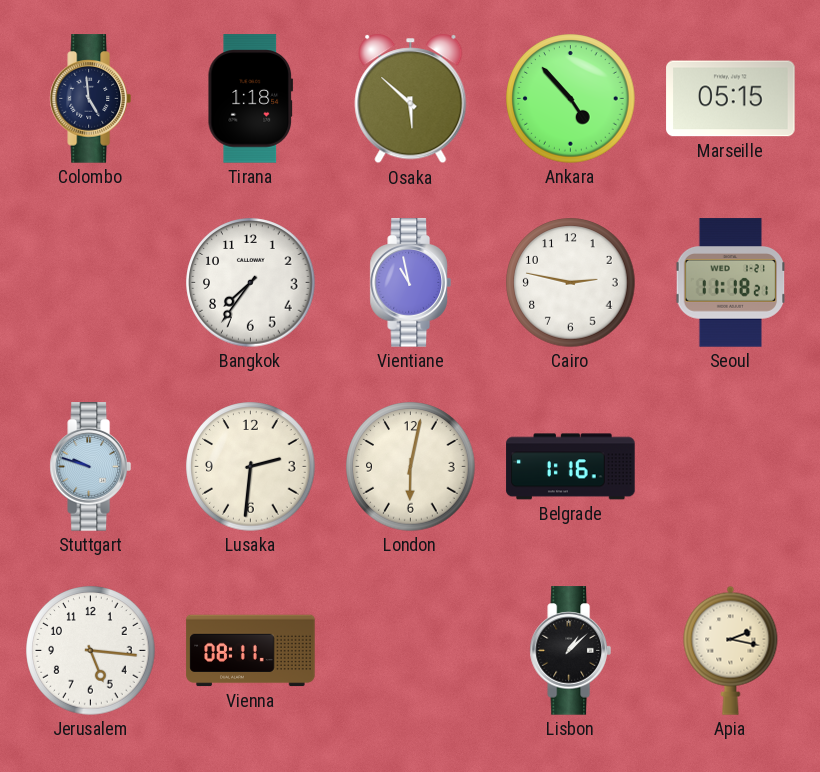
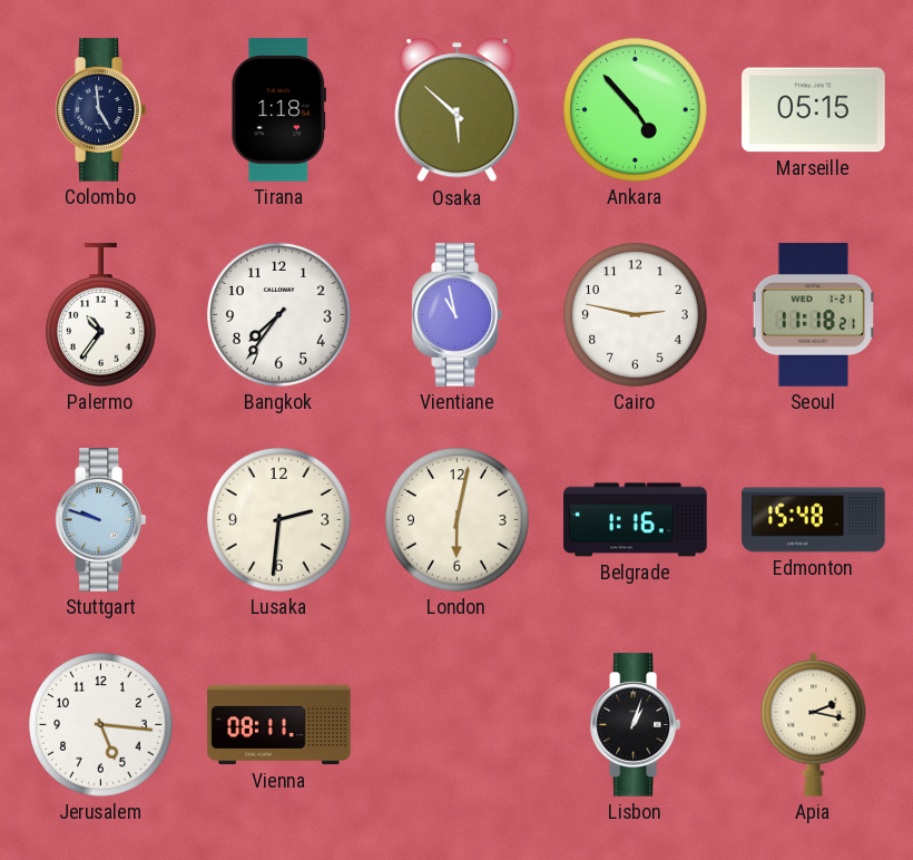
Palermo: none -> 10:36 (101, 315)
Edmonton: none -> 15:48 (814, 520)
Lisbon: 1:08 -> 1:03 (635, 725)
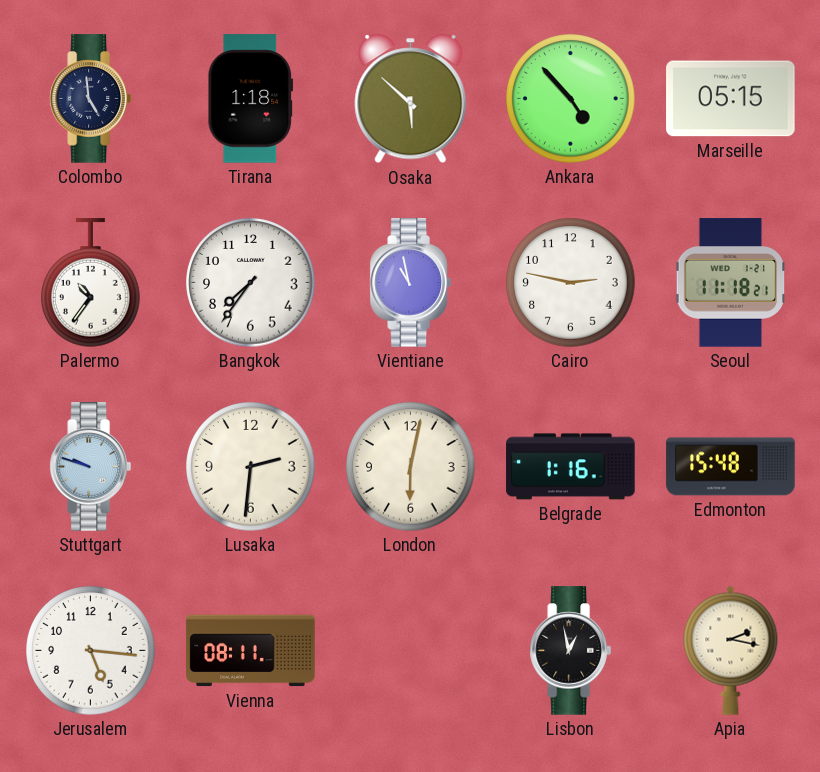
Lisbon: 1:03 -> 12:58 (570, 651)
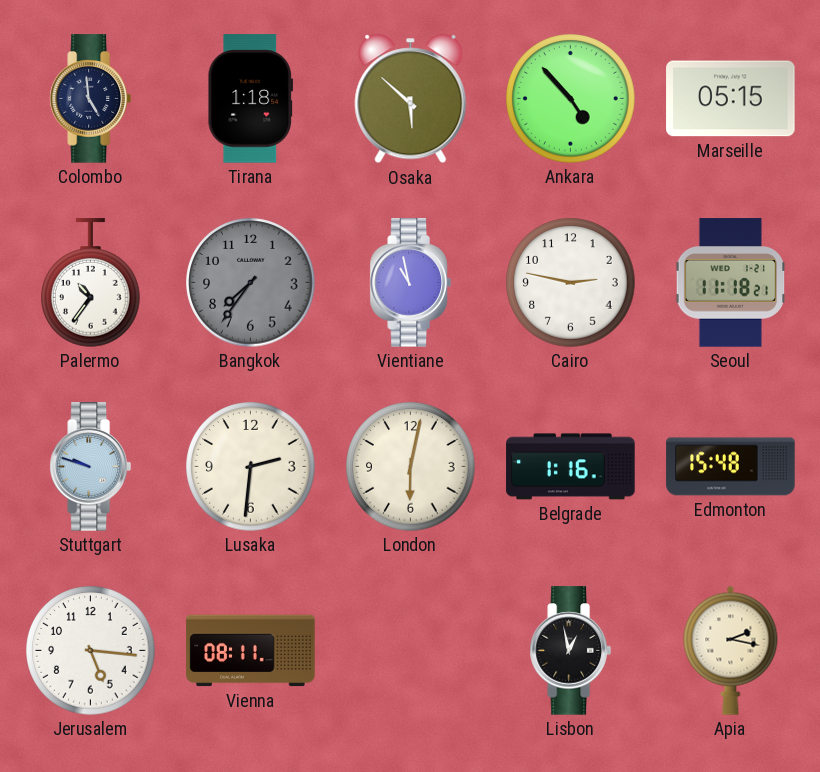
Bangkok dial: white -> grey (251, 283)
